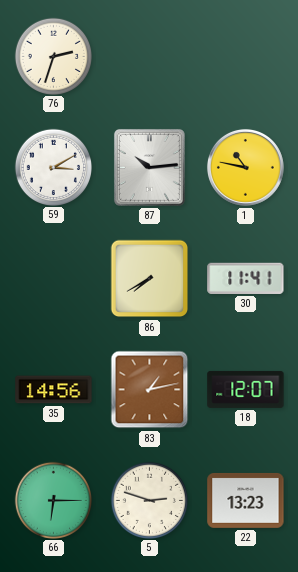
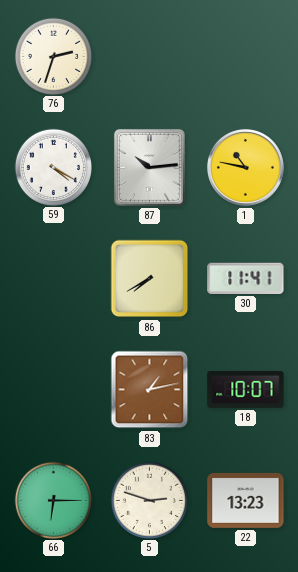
59: 3:10 -> 4:20 (53, 167)
35: 14:56 -> none (54, 390)
18: 12:07 -> 10:07 (246, 389)
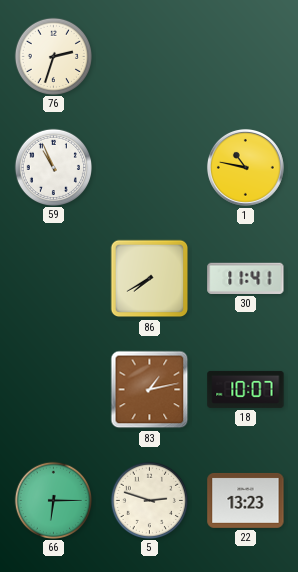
59: 4:20 -> 10:56 (53, 167)
87: 10:14 -> none (149, 167)
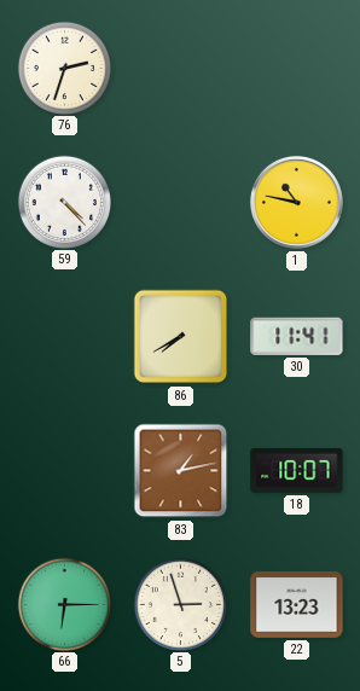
59: 10:56 -> 4:23 (64, 202)
5: 2:48 -> 2:57 (180, 604)
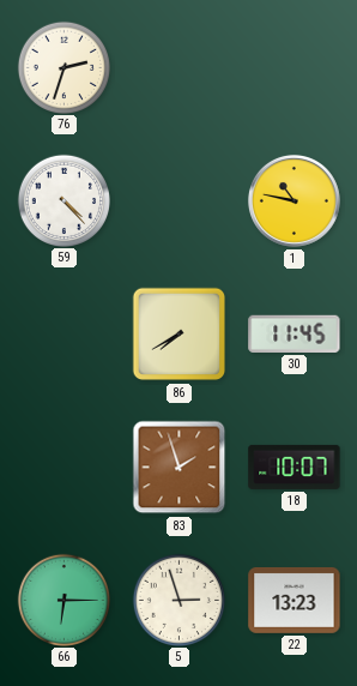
30: 11:41 -> 11:45 (295, 333)
83: 1:13 -> 1:57 (180, 468)
